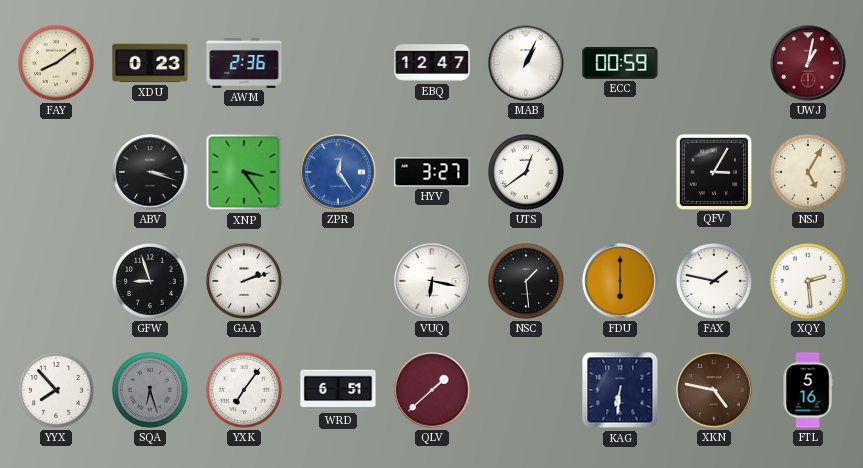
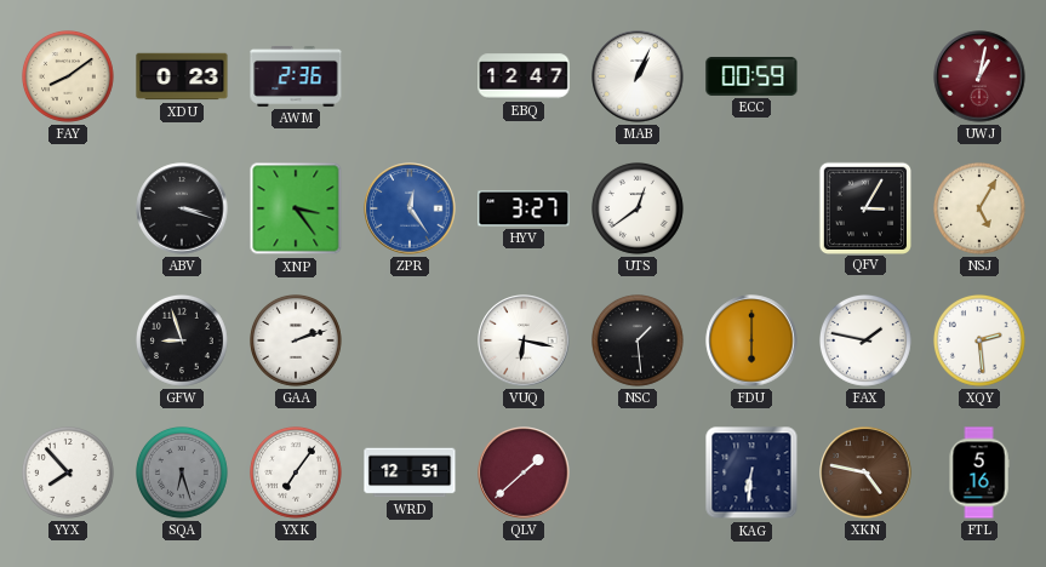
WRD: 6:51 -> 12:51 (410, 472)
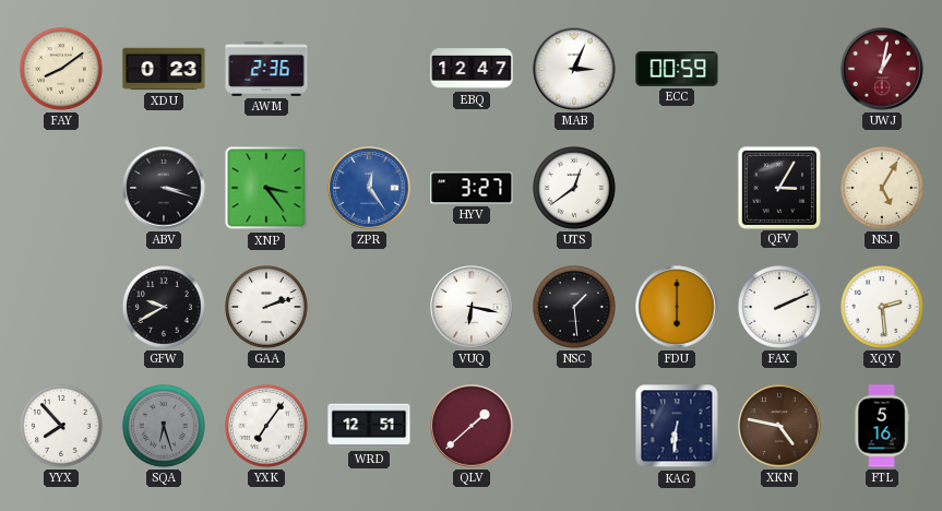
MAB: 1:04 -> 3:04 (574, 69)
GFW: 8:57 -> 9:40 (165, 308)
FAX: 1:47 -> 2:11 (780, 308)
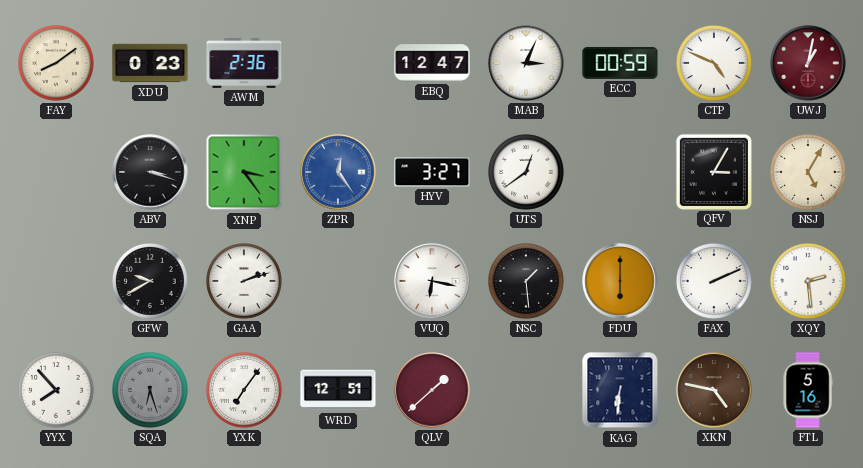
CTP: none -> 4:49 (715, 64)
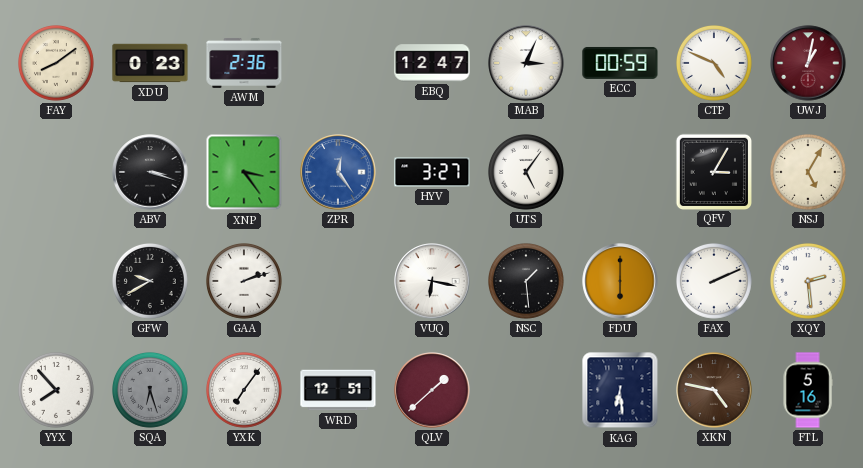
UTS: 12:39 -> 5:06 (527, 173)
KAG: 6:31 -> 6:29 (620, 390)
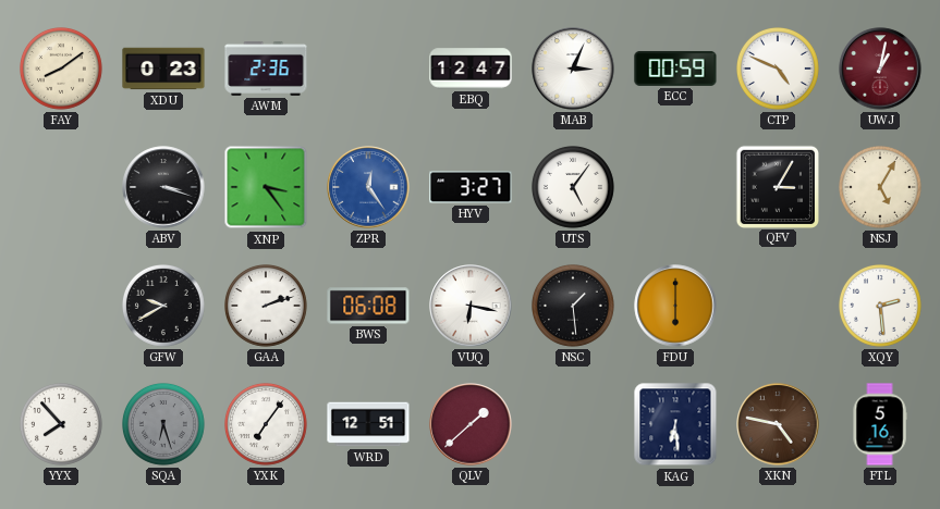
BWS: none -> 06:08 (368, 306)
FAX: 2:11 -> none (715, 282)
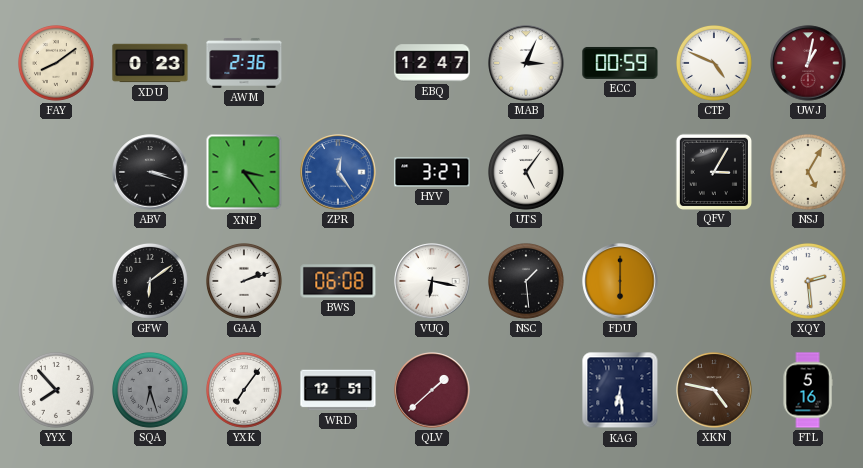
GFW: 9:40 -> 6:09 (151, 282)
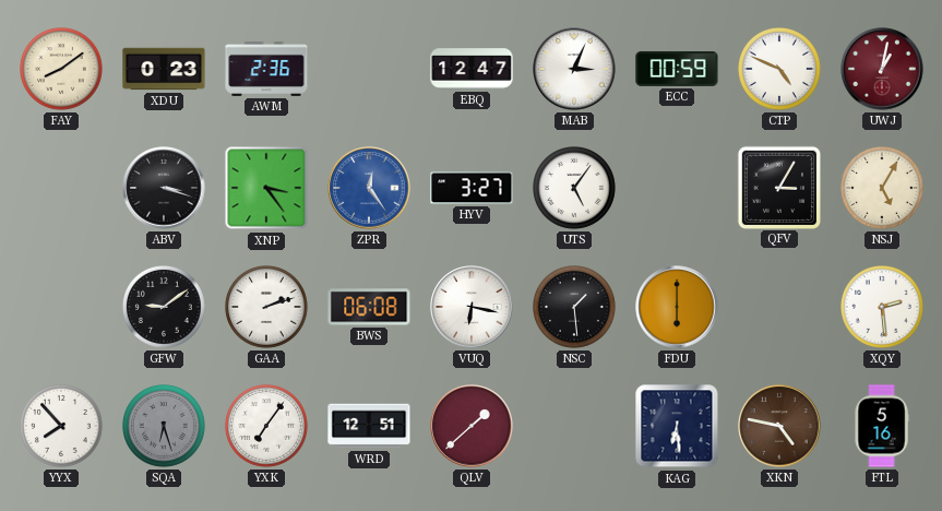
GFW: 6:09 -> 9:09 (165, 308)
